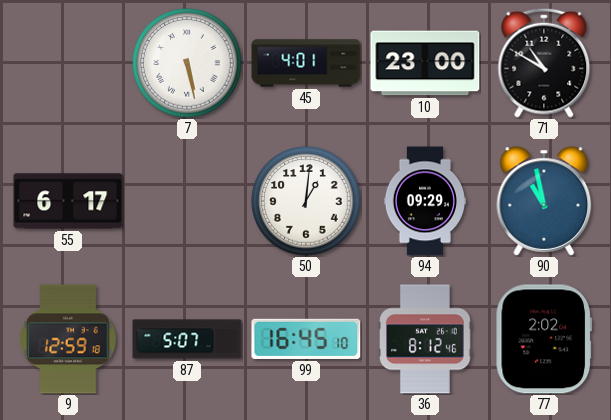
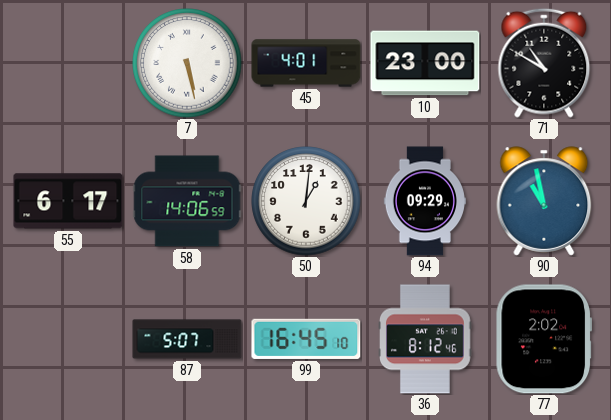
58: none -> 14:06 (187, 201)
9: 12:59 -> none (68, 339)
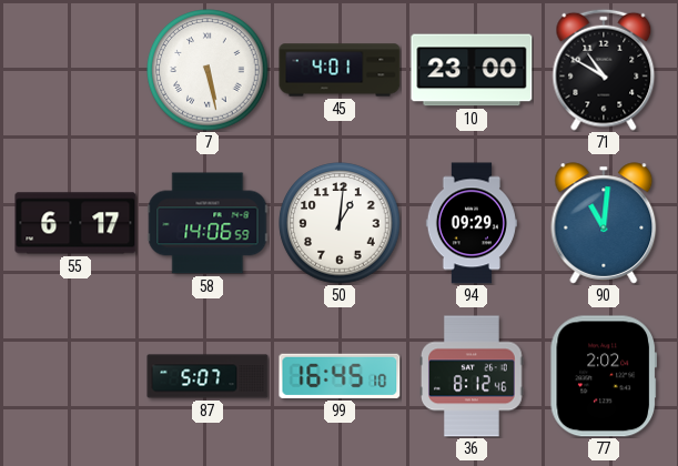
90: 10:58 -> 11:01 (604, 223)
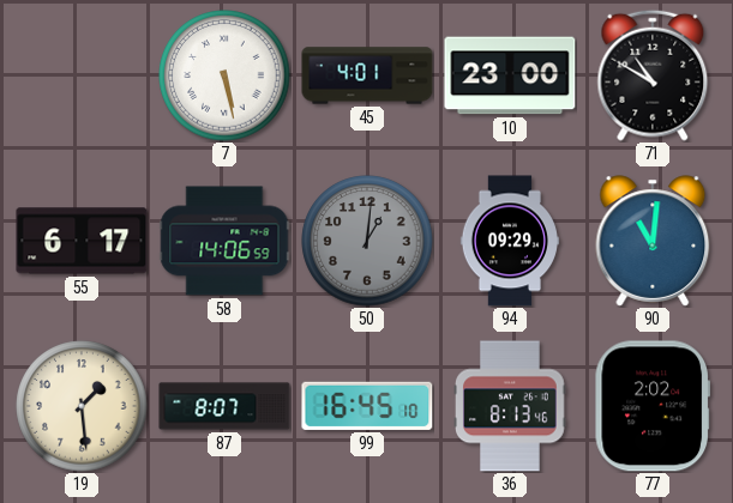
50 dial: white -> grey (367, 241)
19: none -> 1:29 (82, 406)
87: 5:07 -> 8:07 (224, 406)
36: 8:12 -> 8:13 (511, 406)
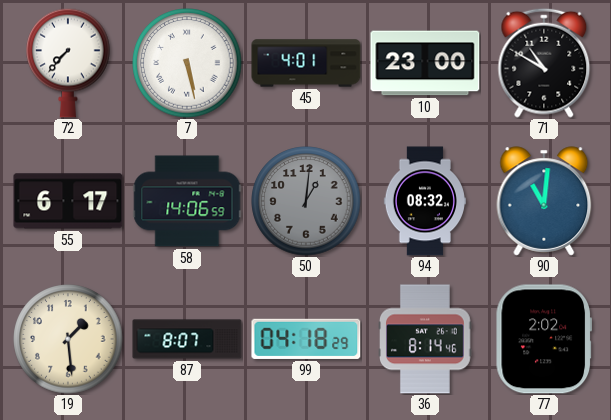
72: none -> 7:37 (68, 63)
94: 09:29 -> 08:32 (424, 201)
99: 16:45 -> 04:18 (306, 339)
36: 8:13 -> 8:14 (426, 339)
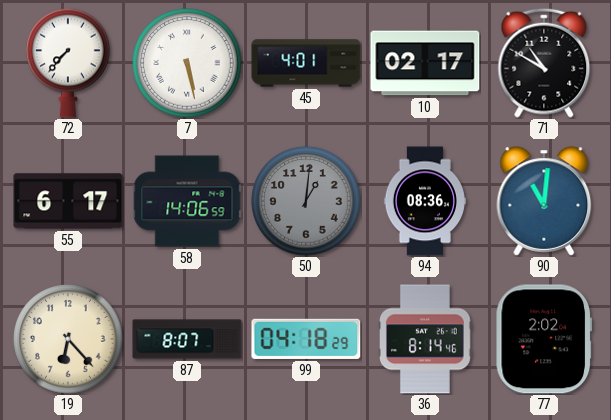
10: 23:00 -> 02:17 (425, 63)
94: 08:32 -> 08:36 (424, 201)
19: 1:29 -> 6:23 (68, 339)
